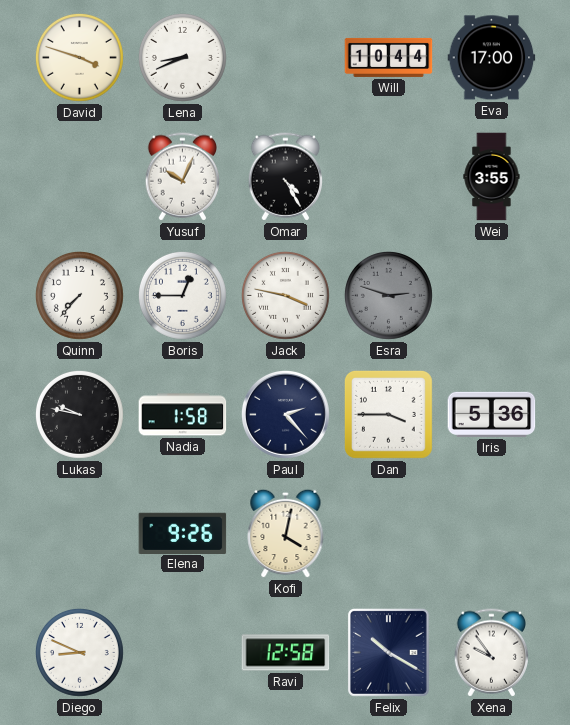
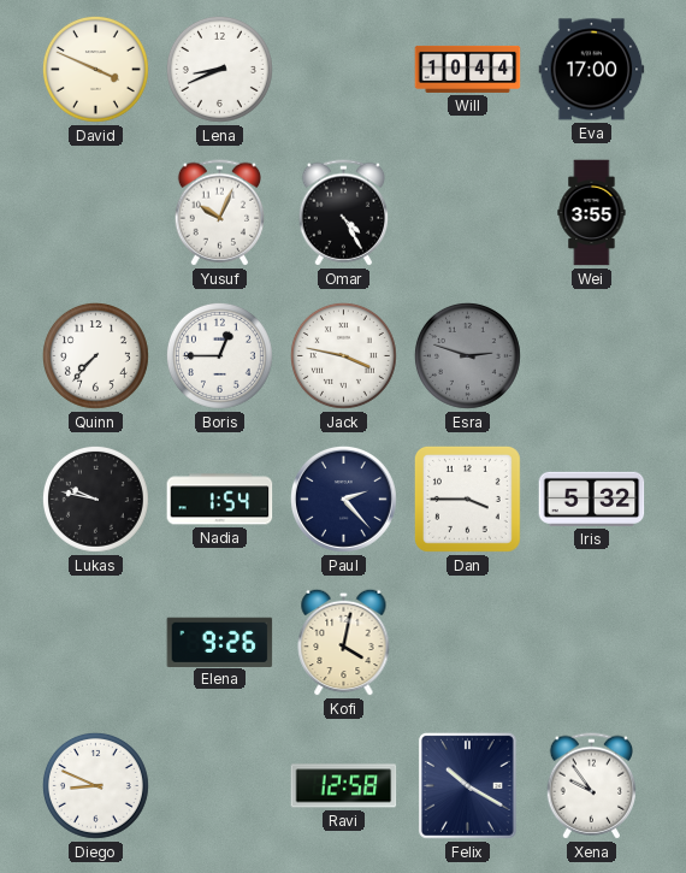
David: 3:48 -> 3:49 (95, 69)
Nadia: 1:58 -> 1:54 (220, 500)
Iris: 5:36 -> 5:32 (592, 499)
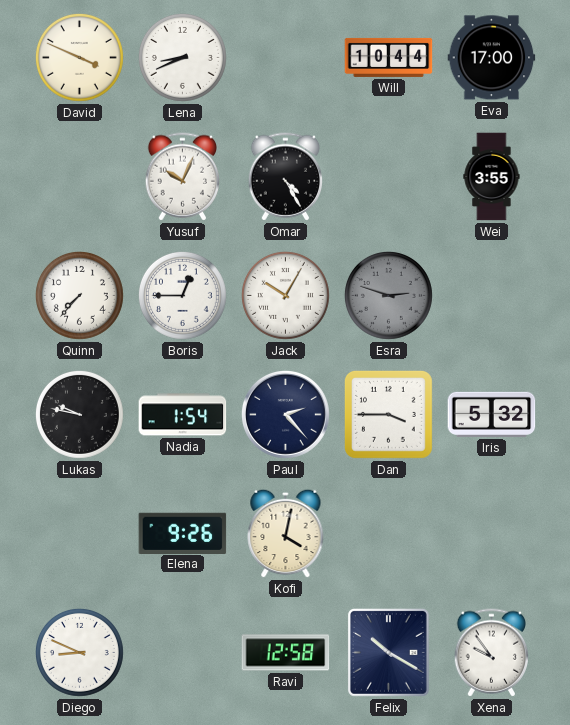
Jack: 3:47 -> 10:05 (285, 295)
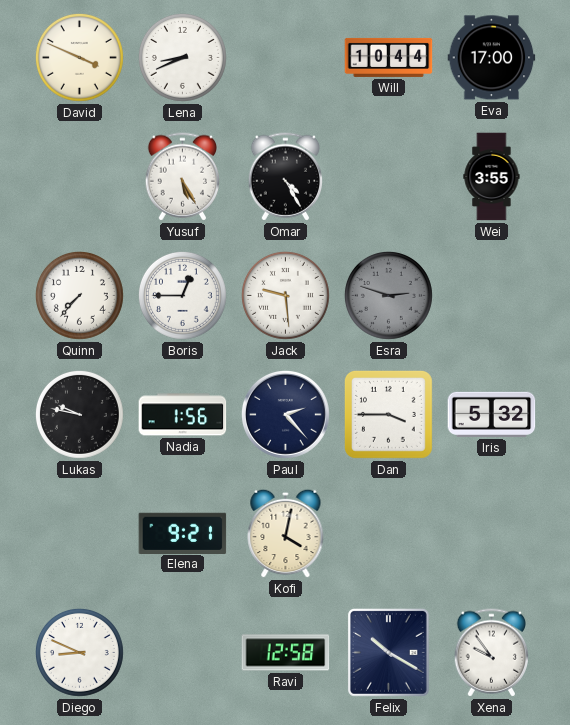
Yusuf: 10:04 -> 5:25 (183, 177)
Jack: 10:05 -> 9:29 (285, 295)
Nadia: 1:54 -> 1:56 (183, 415)
Elena: 9:26 -> 9:21 (183, 533)
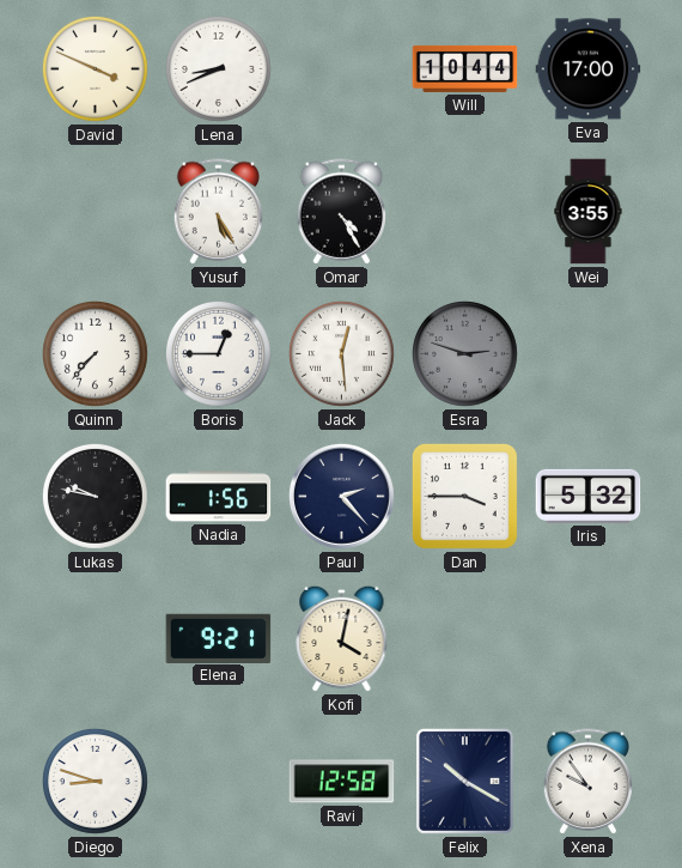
Jack: 9:29 -> 12:29 (341, 353)
Diego: 8:49 -> 8:48 (95, 781)
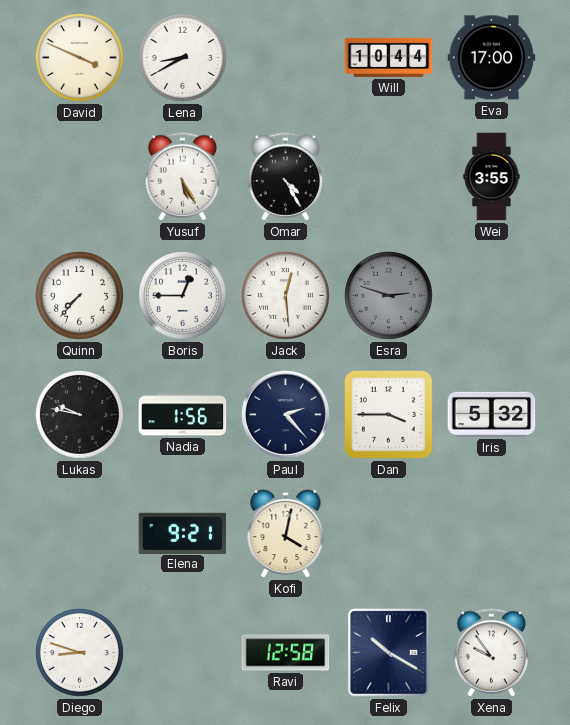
Lena: 8:41 -> 8:40 (182, 57)
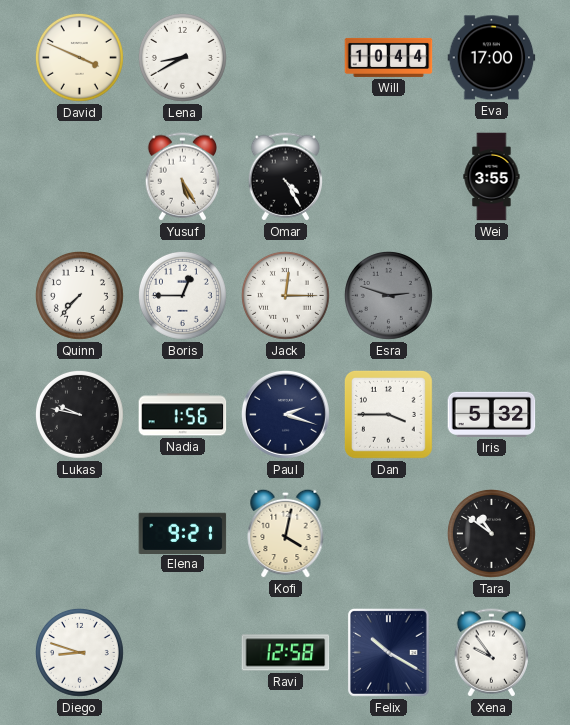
Jack: 12:29 -> 12:15 (285, 295)
Paul: 2:23 -> 2:18 (285, 414)
Tara: none -> 10:51 (491, 533)
